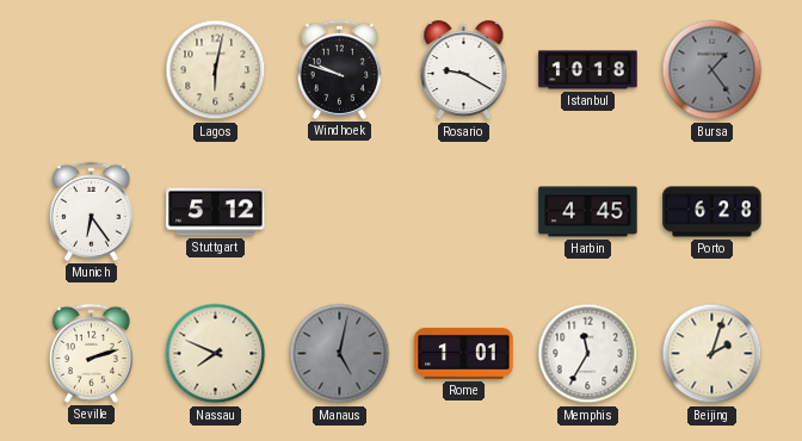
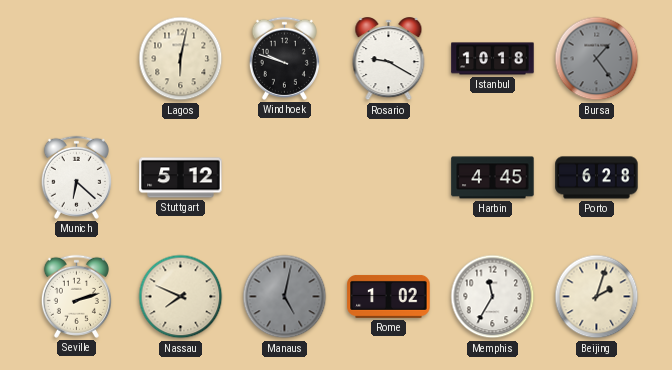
Munich: 6:24 -> 6:22 (76, 177)
Rome: 1:01 -> 1:02 (389, 296)
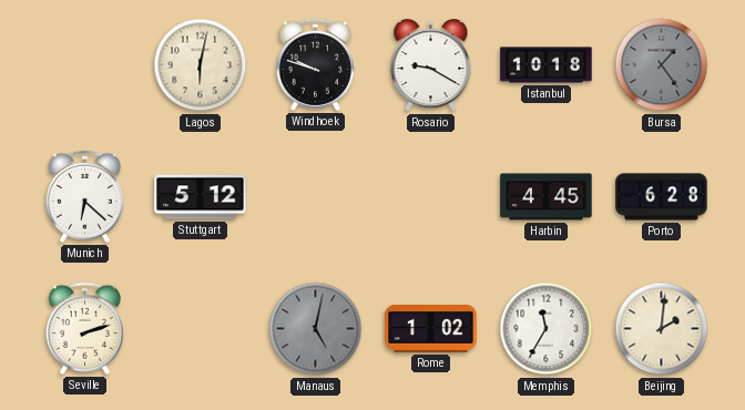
Nassau: 7:49 -> none (181, 297)
Beijing: 2:03 -> 2:01 (662, 329)
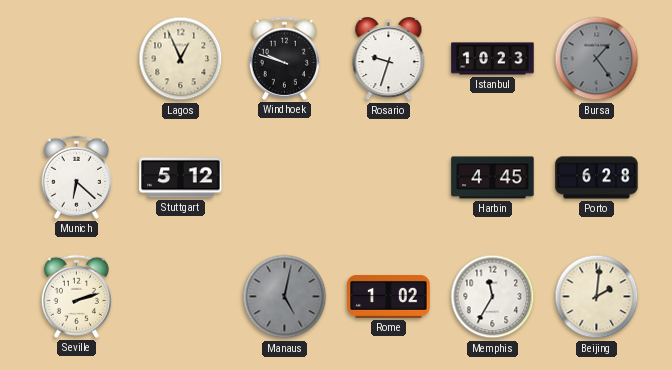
Lagos: 6:02 -> 12:56 (181, 59)
Rosario: 9:20 -> 9:33 (389, 59)
Istanbul: 10:18 -> 10:23 (493, 59)
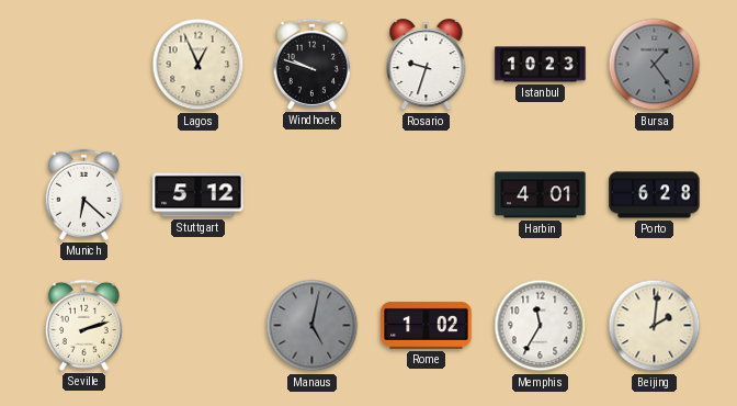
Harbin: 4:45 -> 4:01 (541, 195)
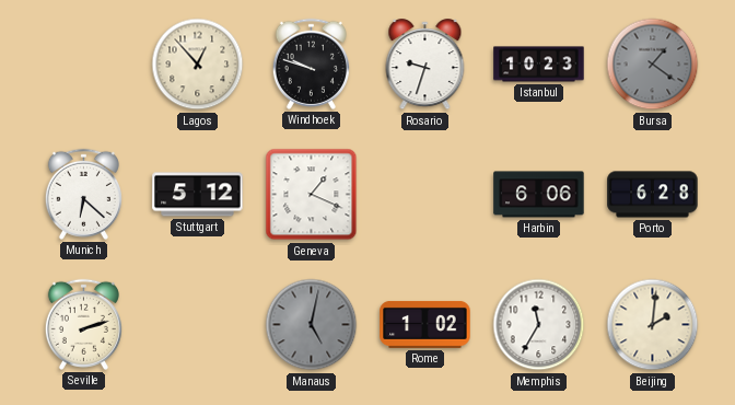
Lagos: 12:56 -> 12:53 (198, 65)
Bursa: 1:24 -> 1:21 (653, 65)
Geneva: none -> 1:19 (312, 195)
Harbin: 4:01 -> 6:06 (539, 195)
